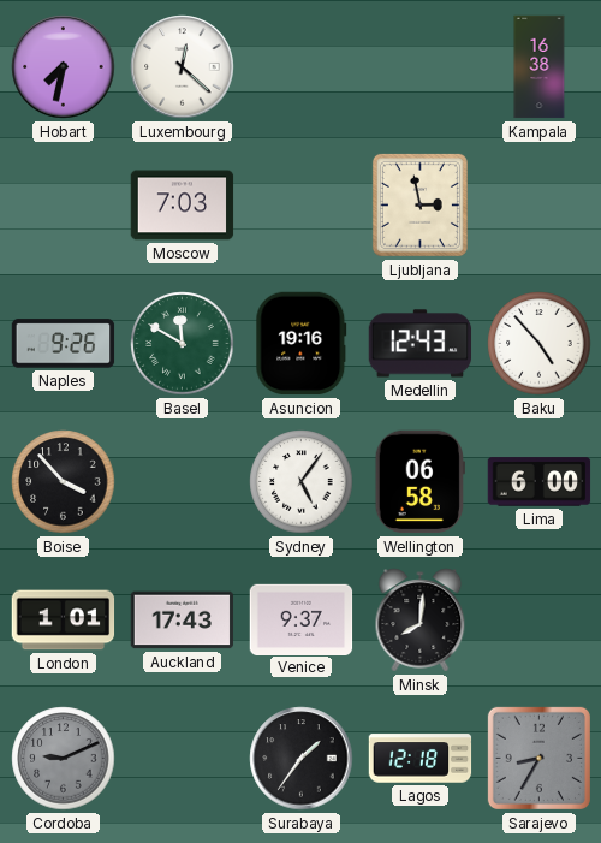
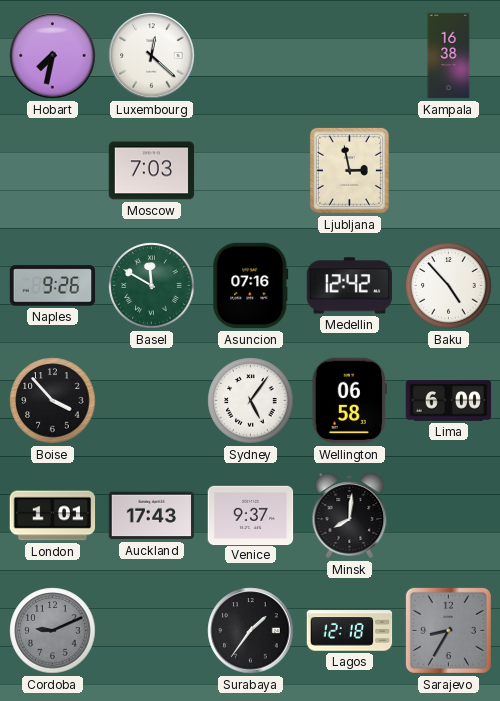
Asuncion: 19:16 -> 07:16 (251, 286)
Medellin: 12:43 -> 12:42 (350, 286)
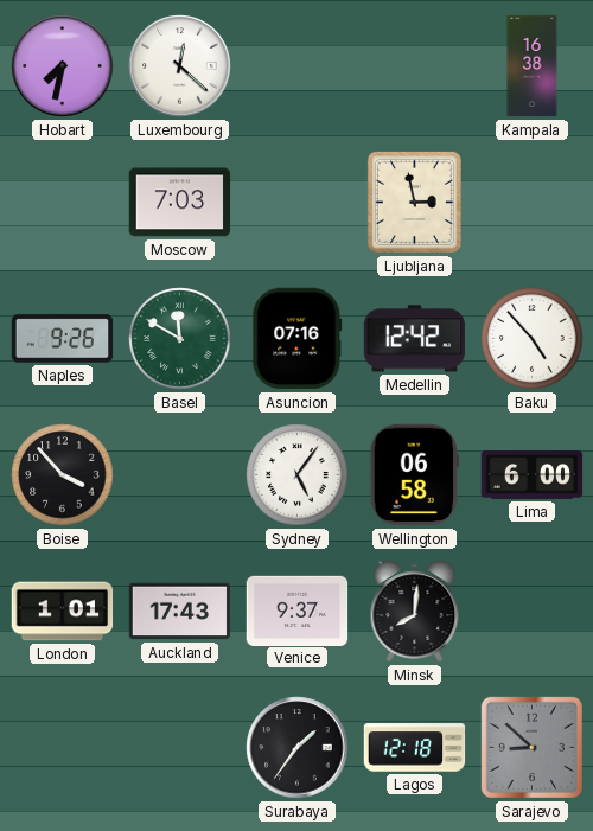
Cordoba: 9:11 -> none (53, 631)
Sarajevo: 8:35 -> 8:52 (531, 747)
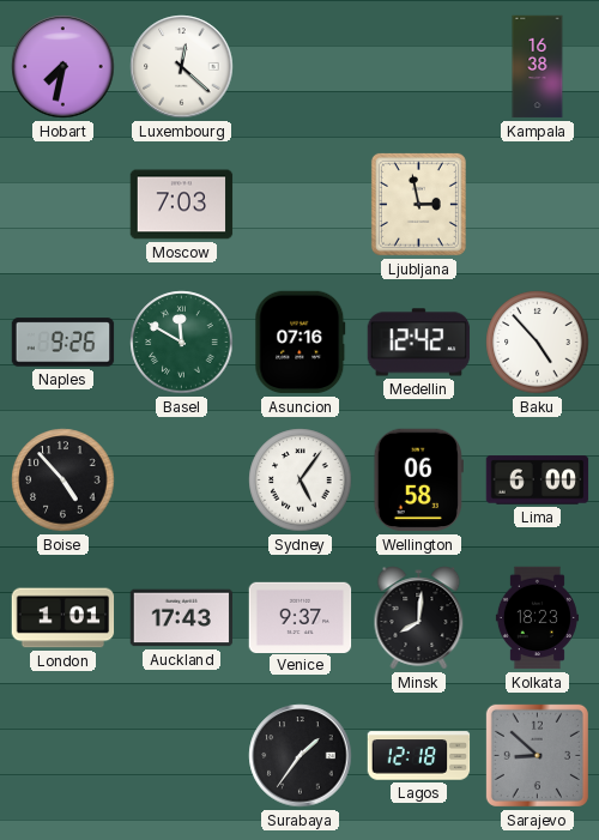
Boise: 3:53 -> 4:53 (63, 481)
Kolkata: none -> 18:23 (537, 618)
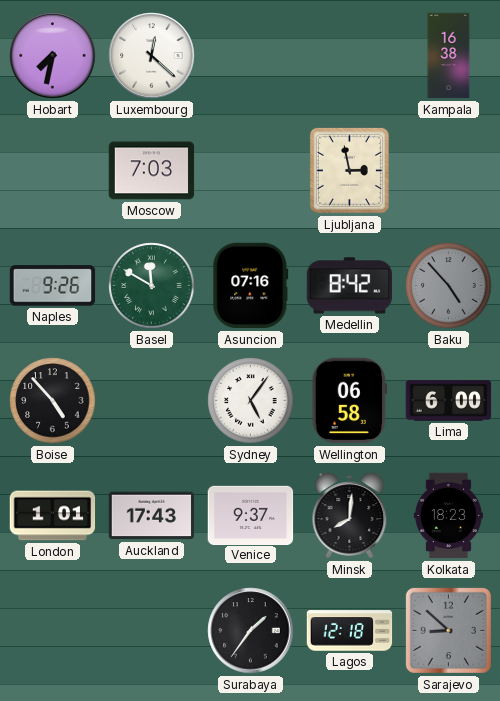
Medellin: 12:42 -> 8:42 (350, 286)
Baku dial: white -> grey (449, 286)
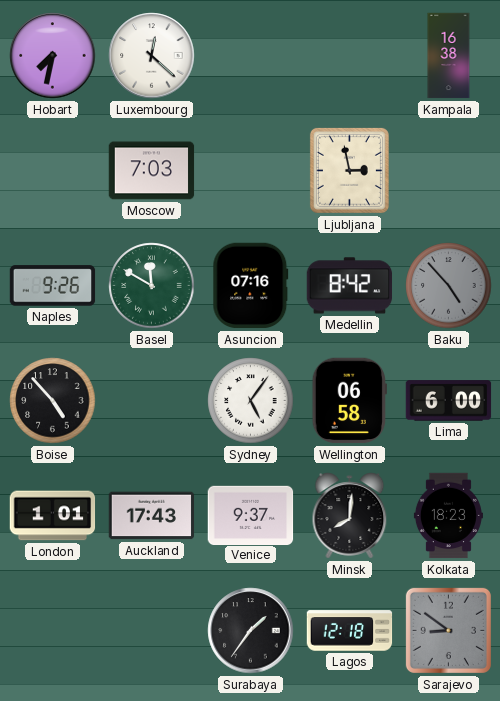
Sarajevo: 8:52 -> 8:51 (448, 630)
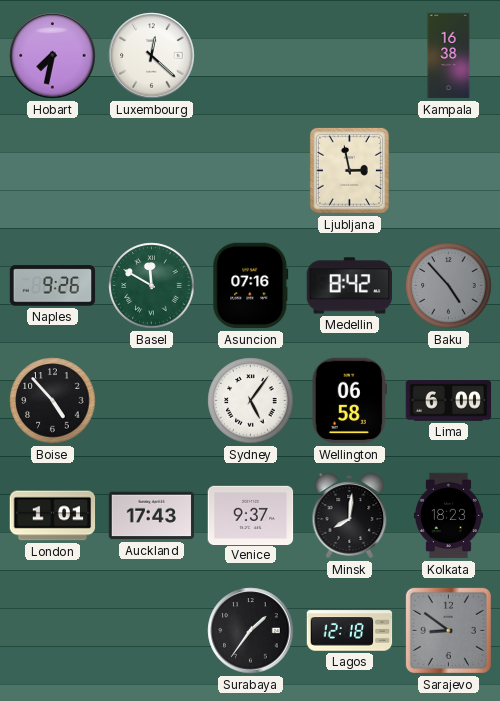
Moscow: 7:03 -> none (152, 171)
